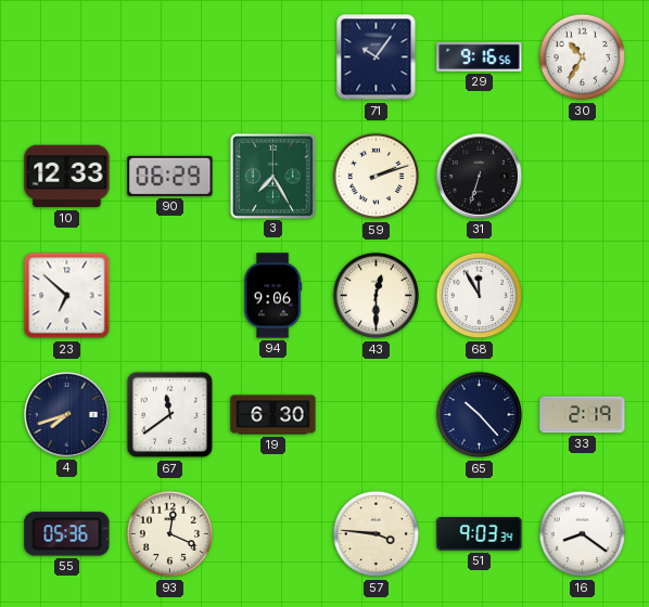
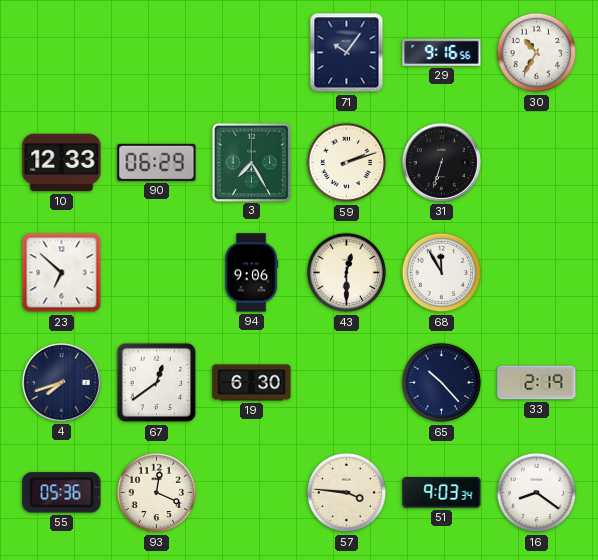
67: 11:39 -> 12:39 (157, 383)
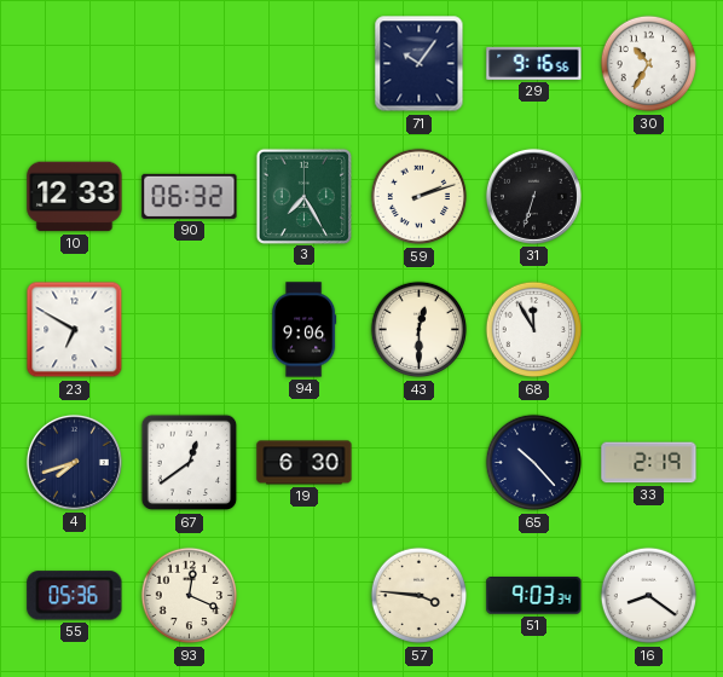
90: 06:29 -> 06:32 (190, 196)
23: 6:52 -> 6:50 (75, 330)
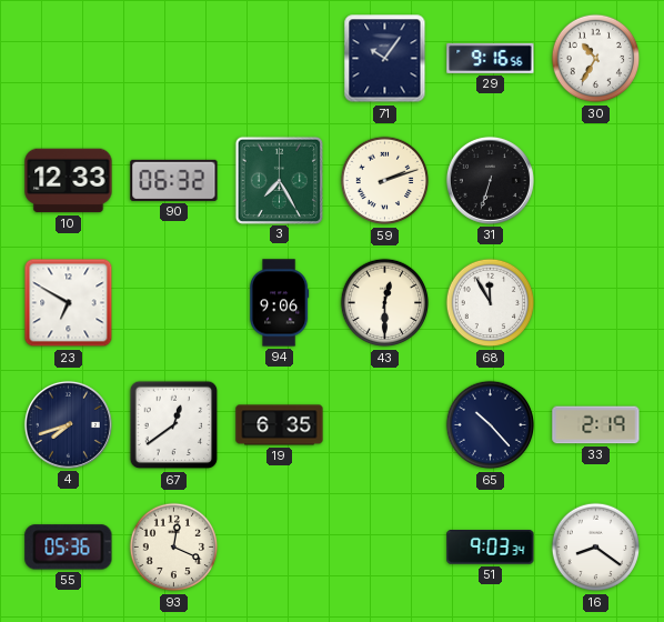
19: 6:30 -> 6:35 (280, 425)
57: 3:46 -> none (420, 596)
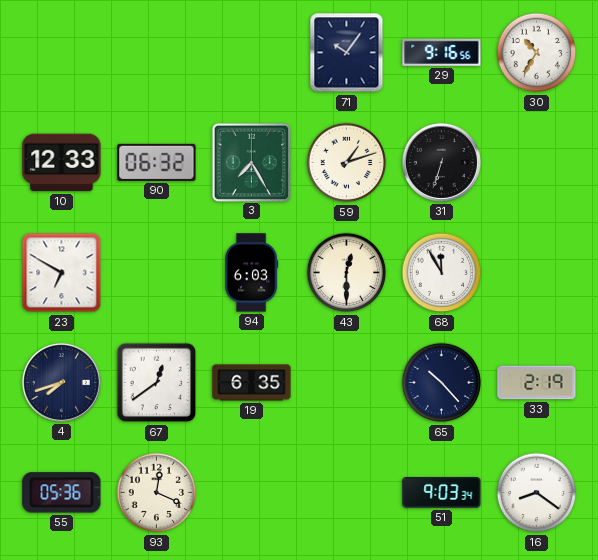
59: 2:12 -> 1:12 (347, 163)
94: 9:06 -> 6:03 (251, 273)
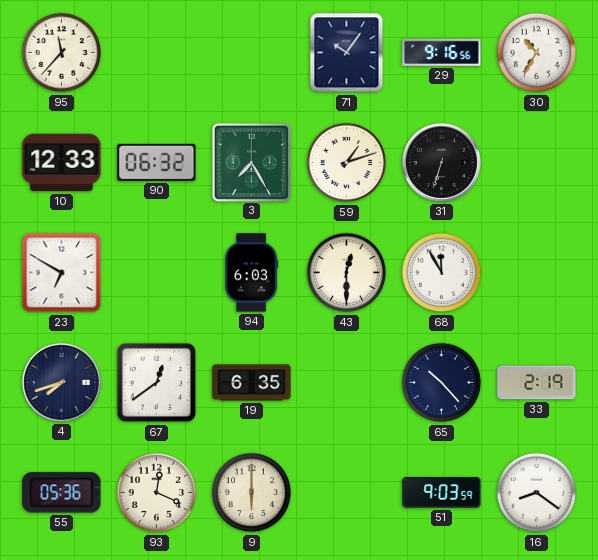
95: none -> 11:37 (62, 53)
9: none -> 6:00 (252, 493)
51: 9:03:34 -> 9:03:59 (442, 493)
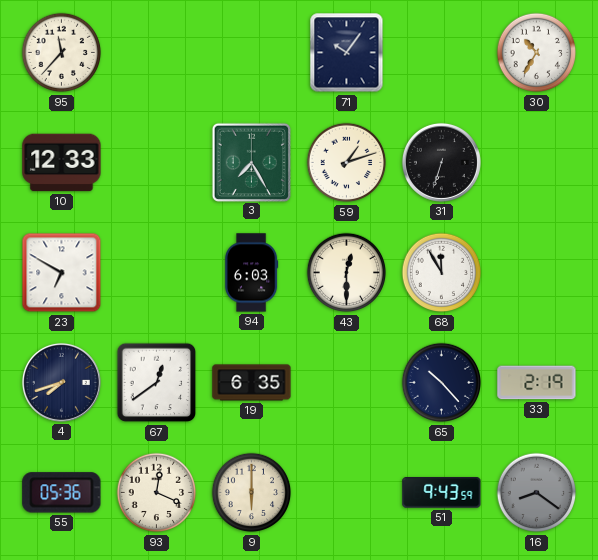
29: 9:16 -> none (442, 52)
90: 06:32 -> none (157, 162)
51: 9:03 -> 9:43 (442, 493)
16 dial: white -> grey (537, 493)
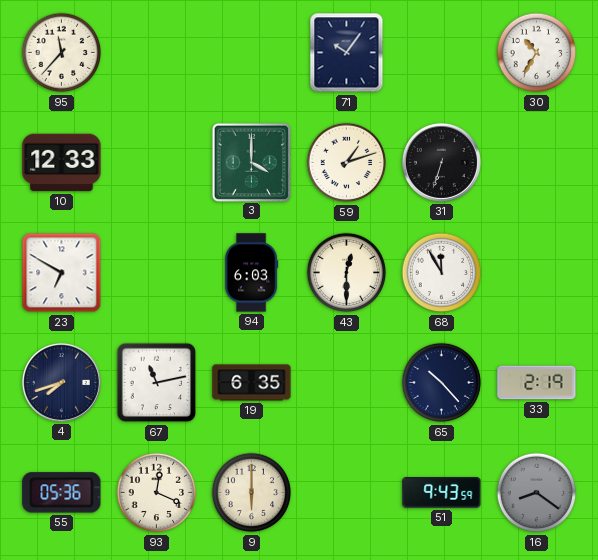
3: 7:25 -> 4:00 (251, 162)
67: 12:39 -> 11:13 (157, 383)
